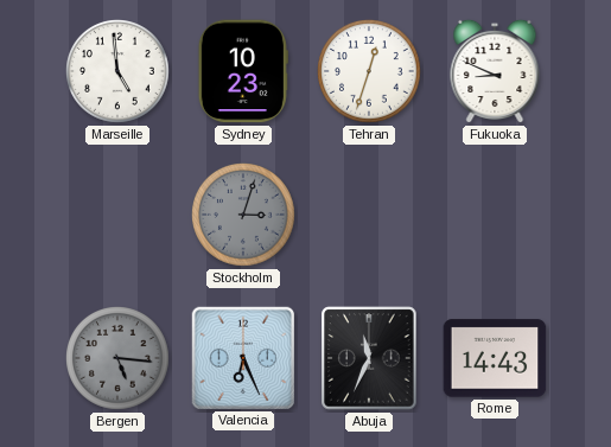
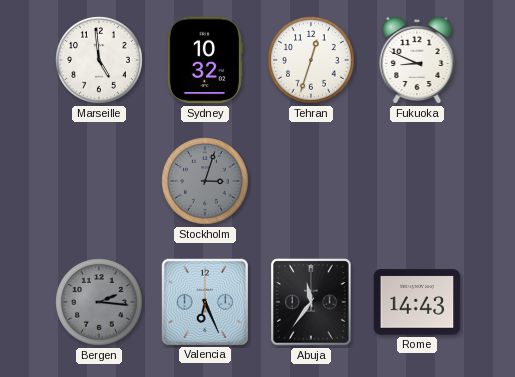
Sydney: 10:23 -> 10:32 (205, 60)
Bergen: 5:16 -> 2:16 (100, 303)
Abuja: 11:34 -> 11:36 (311, 302)
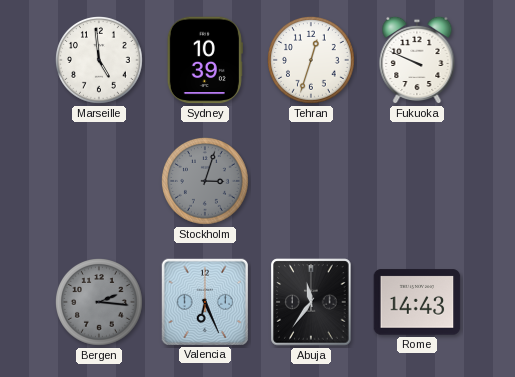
Sydney: 10:32 -> 10:39 (205, 60)
Fukuoka: 8:49 -> 9:49 (417, 60)
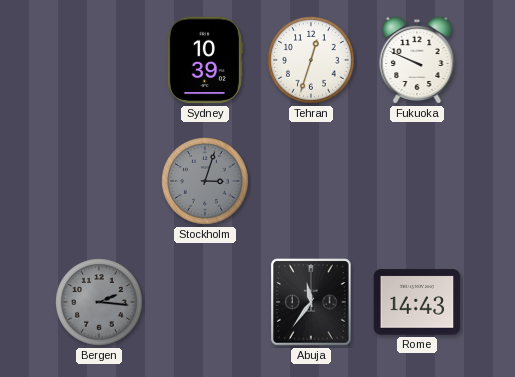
Marseille: 4:59 -> none (100, 61)
Valencia: 6:26 -> none (204, 301)
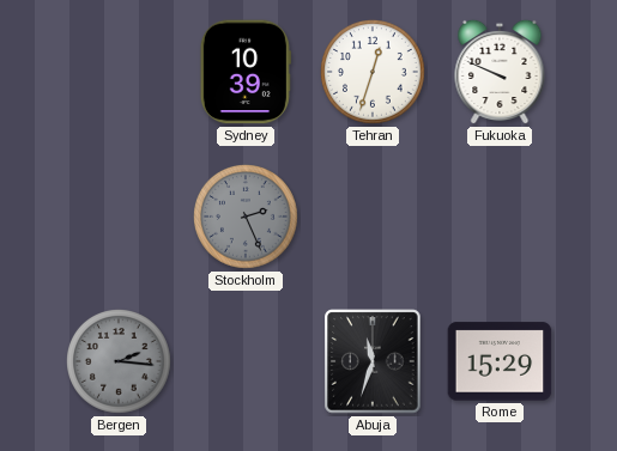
Stockholm: 3:03 -> 2:26 (247, 218)
Abuja: 11:36 -> 11:33 (373, 361)
Rome: 14:43 -> 15:29 (500, 361)
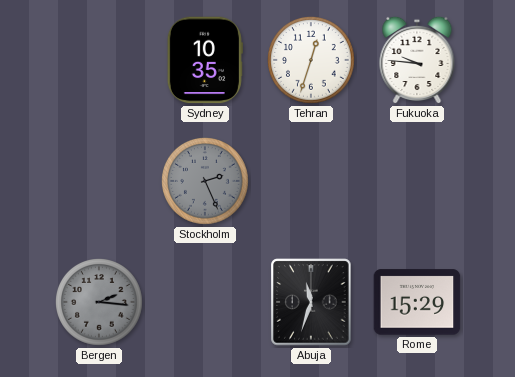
Sydney: 10:39 -> 10:35 (205, 60)
Fukuoka: 9:49 -> 9:46 (417, 60)
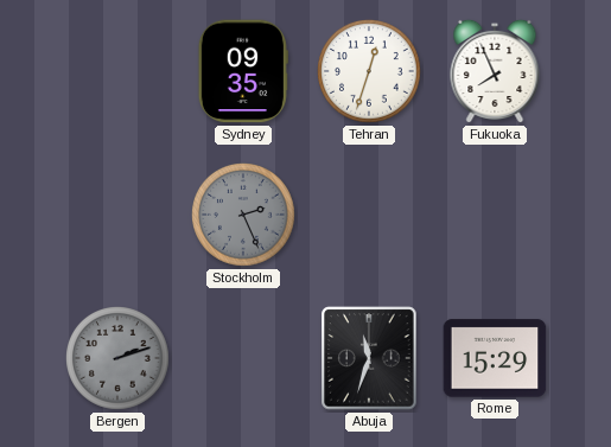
Sydney: 10:35 -> 09:35 (243, 71)
Fukuoka: 9:46 -> 7:56 (495, 71)
Bergen: 2:16 -> 2:12 (119, 359)
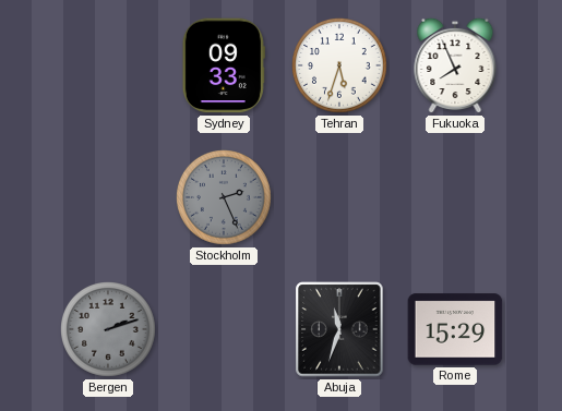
Sydney: 09:35 -> 09:33 (224, 65)
Tehran: 12:33 -> 5:33 (340, 67)
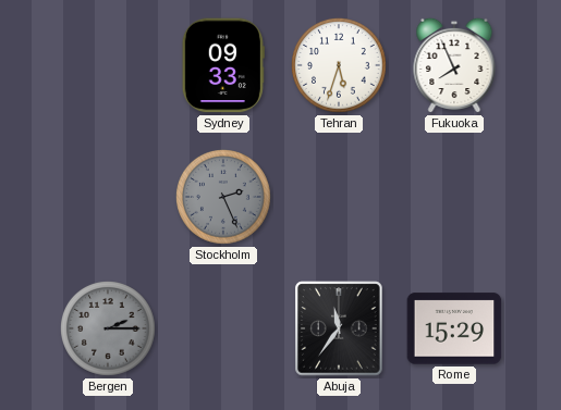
Bergen: 2:12 -> 2:15 (109, 330)
Abuja: 11:33 -> 11:36 (339, 328)
